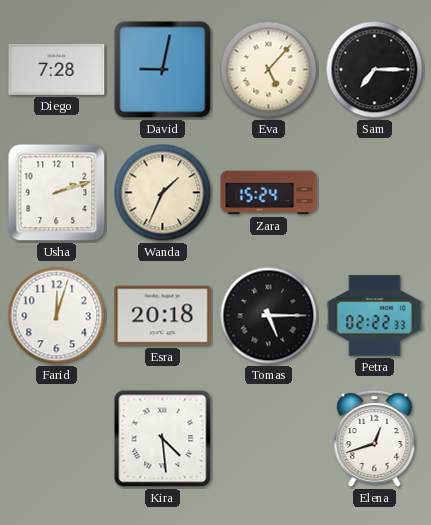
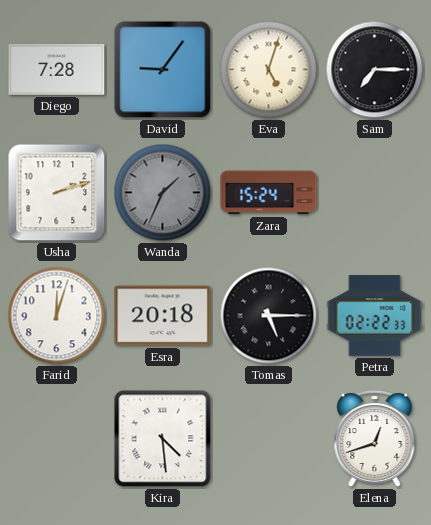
David: 9:02 -> 9:06 (163, 70)
Eva: 5:07 -> 5:03 (269, 70)
Wanda dial: cream -> grey (163, 193)
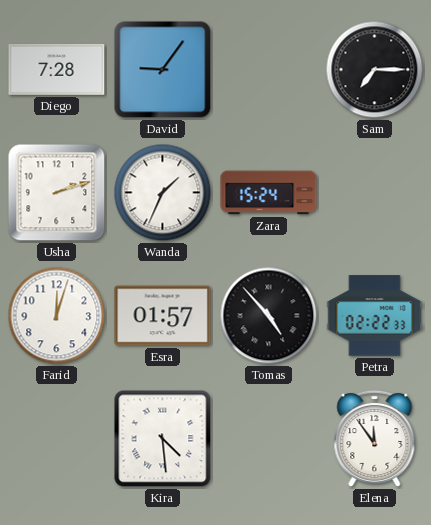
Eva: 5:03 -> none (269, 70)
Wanda dial: grey -> white (163, 193)
Esra: 20:18 -> 01:57 (163, 316)
Tomas: 5:15 -> 4:53 (269, 316)
Elena: 12:42 -> 11:54 (375, 439)
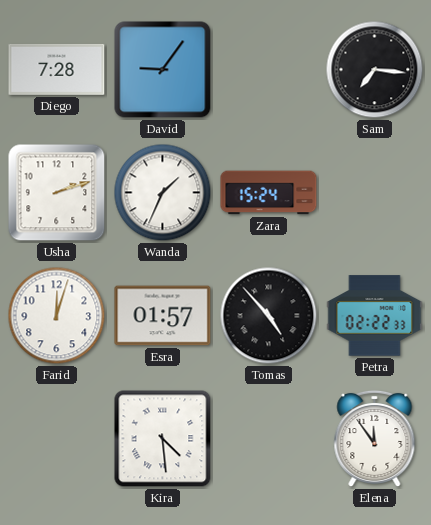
Sam: 7:15 -> 7:16 (375, 70)
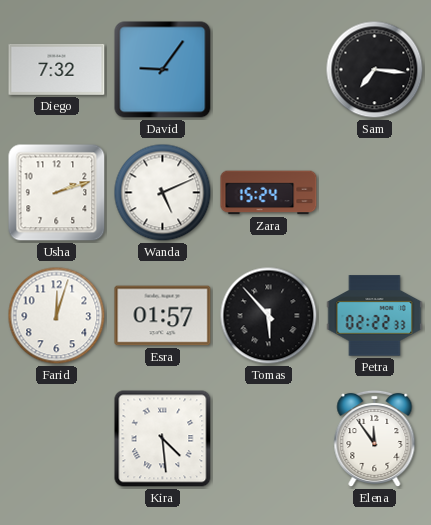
Diego: 7:28 -> 7:32 (57, 69)
Wanda: 1:34 -> 5:11 (163, 193)
Tomas: 4:53 -> 5:53 (269, 316)
